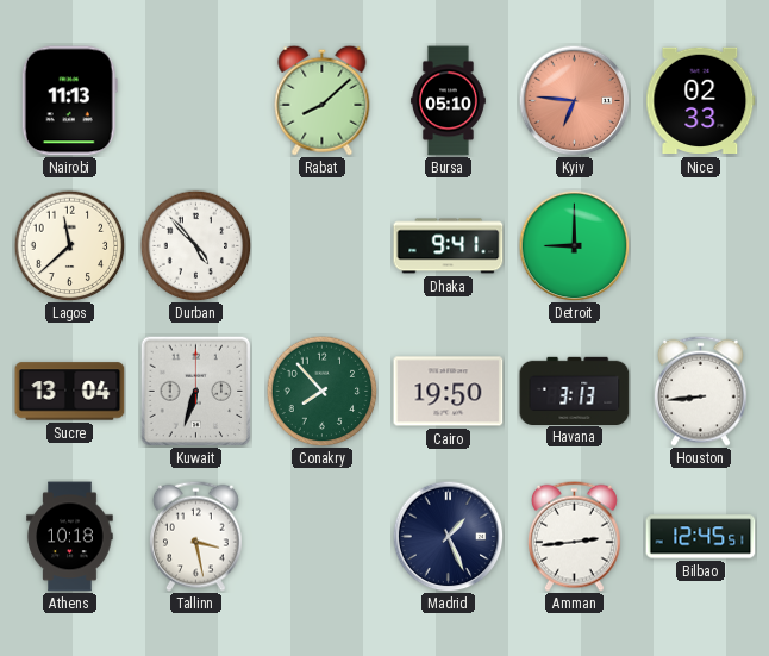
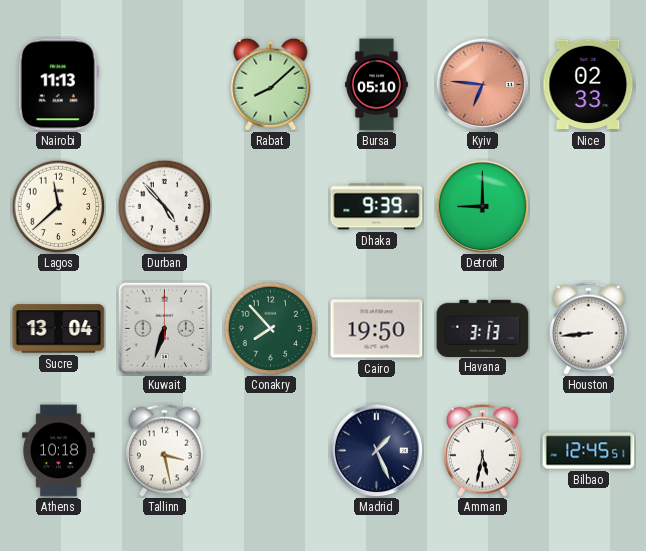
Dhaka: 9:41 -> 9:39 (377, 207)
Amman: 2:44 -> 5:32 (482, 450)
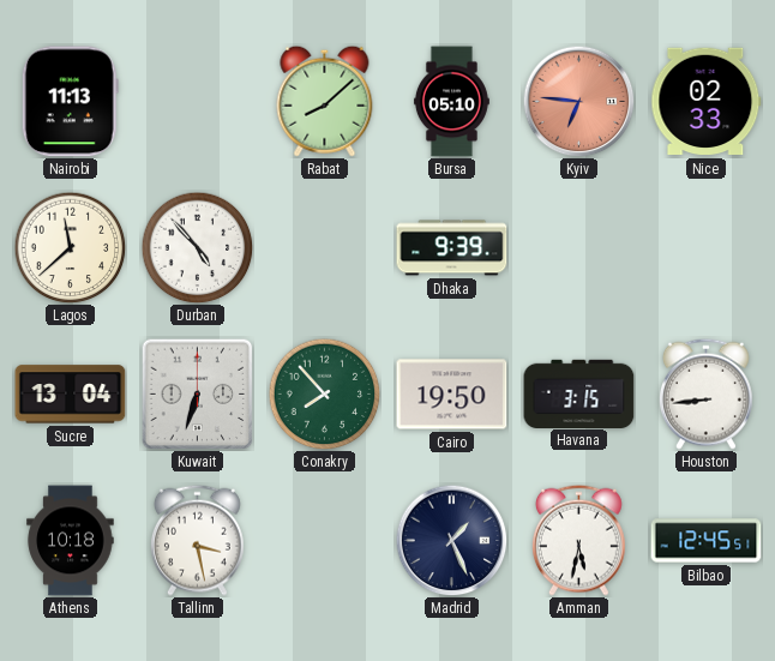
Detroit: 9:00 -> none (482, 206)
Havana: 3:13 -> 3:15 (579, 393)
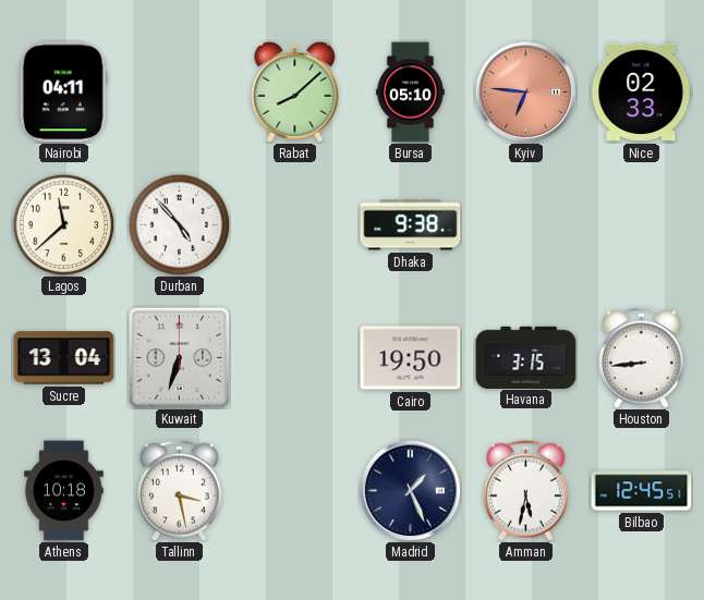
Nairobi: 11:13 -> 04:11 (63, 93)
Dhaka: 9:39 -> 9:38 (411, 225)
Conakry: 7:53 -> none (324, 393)
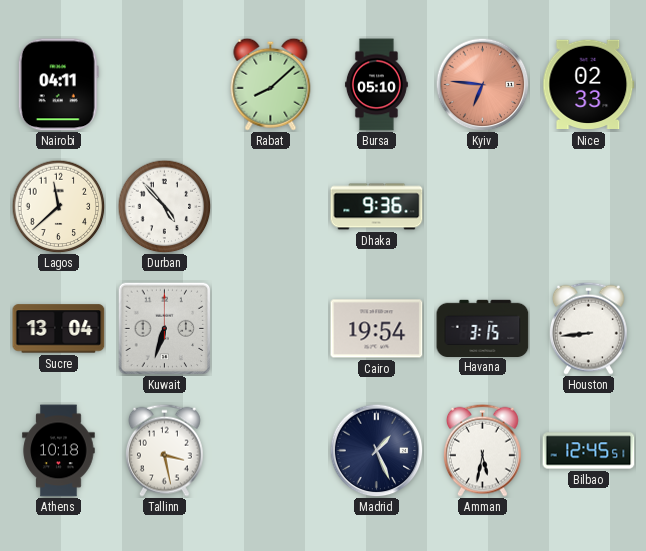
Dhaka: 9:38 -> 9:36 (377, 207)
Cairo: 19:50 -> 19:54 (377, 329)
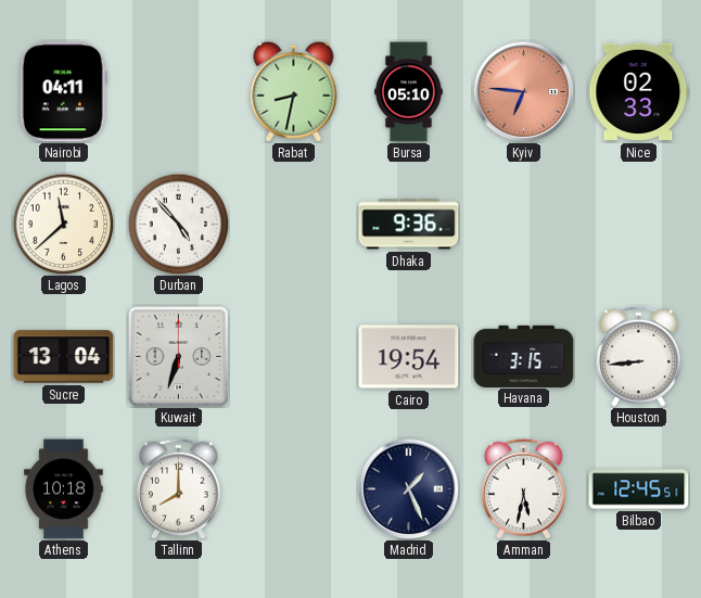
Rabat: 8:08 -> 8:32 (294, 91)
Tallinn: 3:28 -> 8:00 (178, 488)
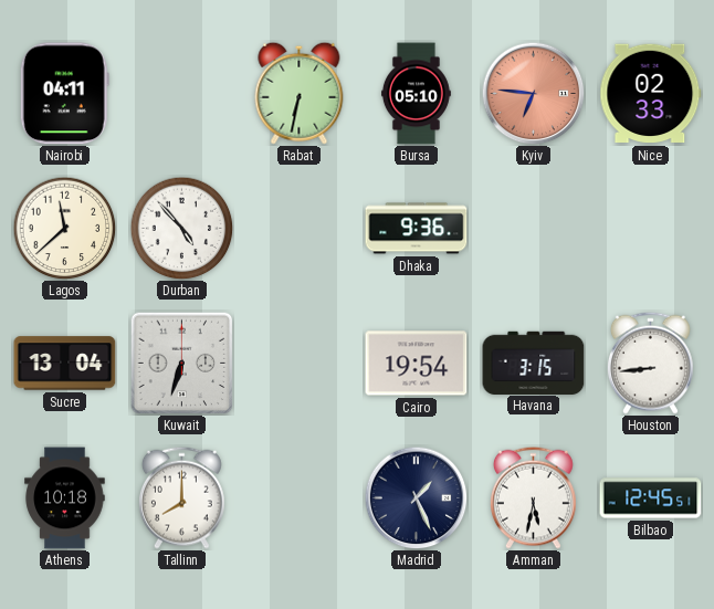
Rabat: 8:32 -> 6:32 (300, 93)
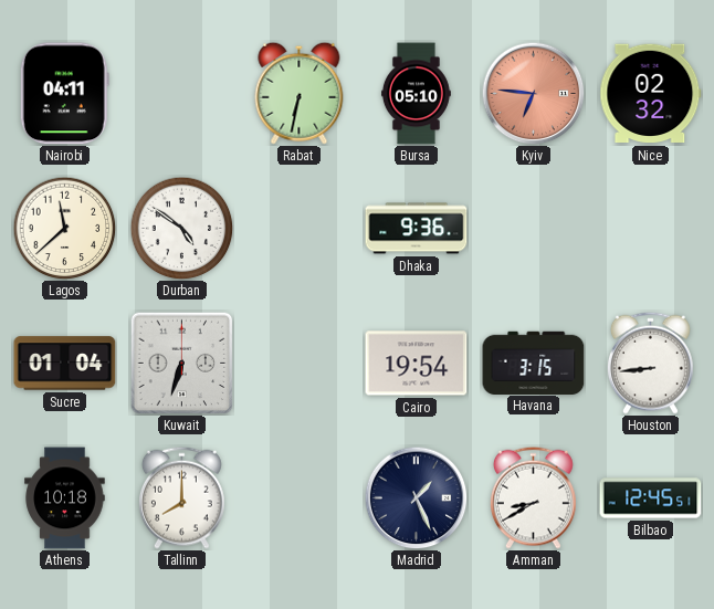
Nice: 02:33 -> 02:32 (651, 94)
Durban: 4:53 -> 4:51 (181, 228)
Sucre: 13:04 -> 01:04 (65, 364)
Amman: 5:32 -> 8:40 (533, 497)
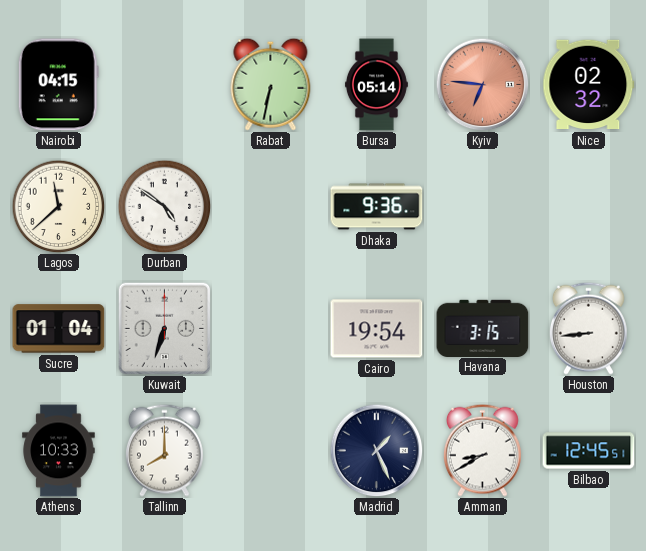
Nairobi: 04:11 -> 04:15 (58, 85)
Bursa: 05:10 -> 05:14 (376, 85)
Athens: 10:18 -> 10:33 (59, 451)
